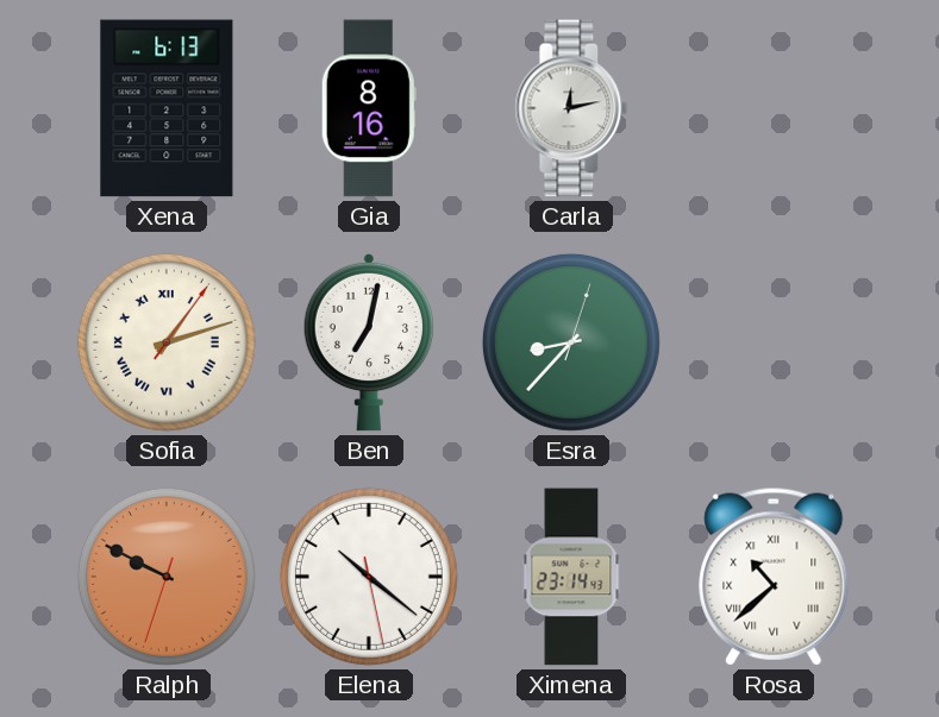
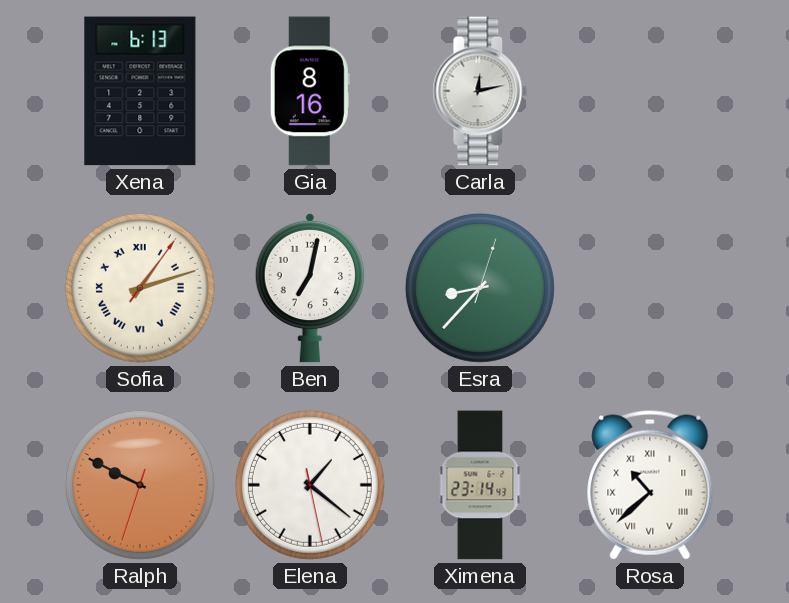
Elena: 10:21 -> 1:21 (310, 485)
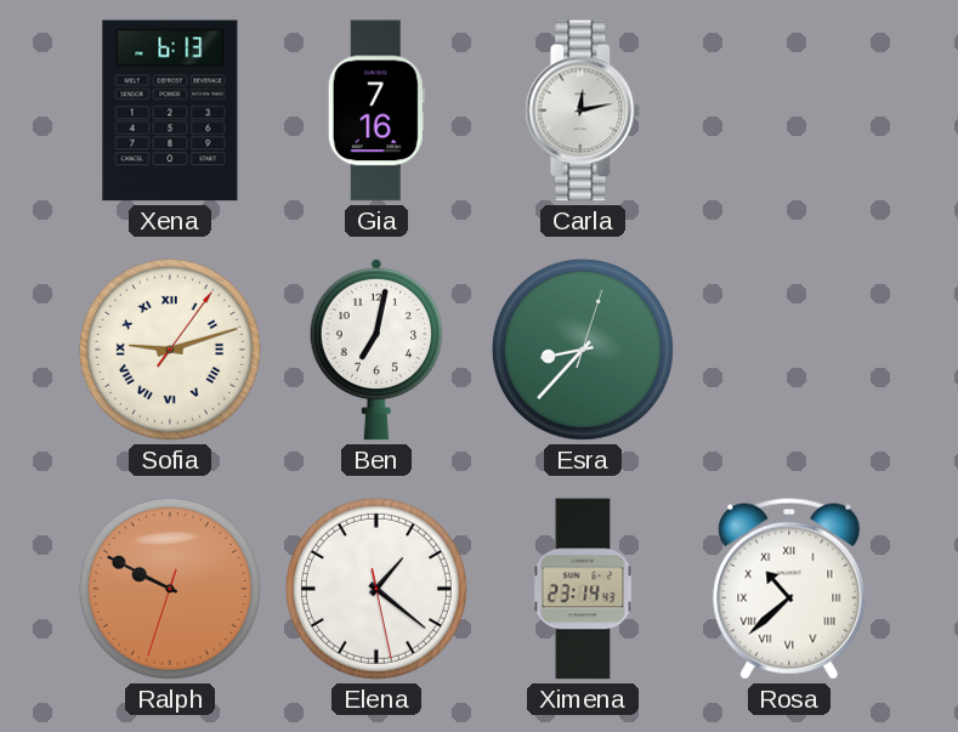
Gia: 8:16 -> 7:16 (376, 110)
Sofia: 1:12 -> 9:12 (170, 350)
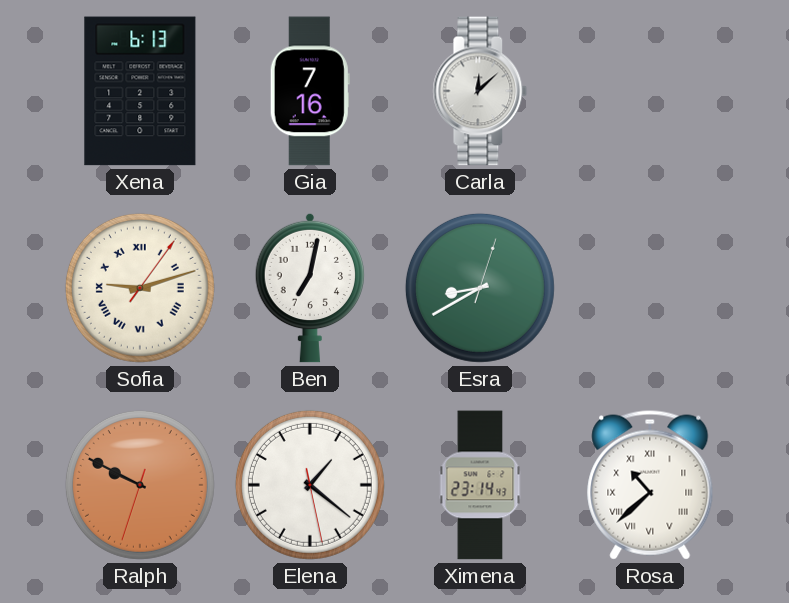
Carla: 12:13 -> 12:08 (480, 91)
Esra: 8:37 -> 8:40 (480, 288)
